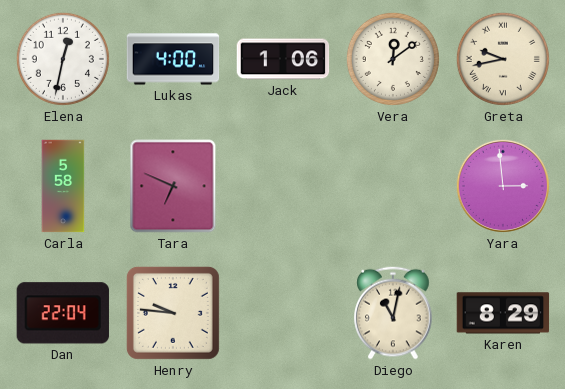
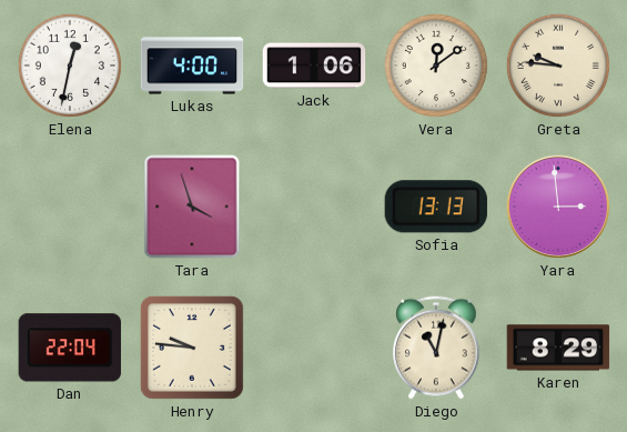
Greta: 9:43 -> 9:46 (558, 66)
Carla: 5:58 -> none (63, 186)
Tara: 6:49 -> 3:57 (192, 207)
Sofia: none -> 13:13 (436, 207)
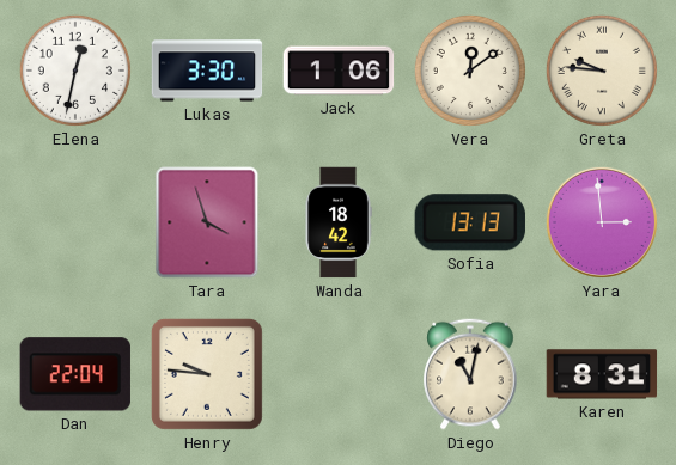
Lukas: 4:00 -> 3:30 (207, 71)
Wanda: none -> 18:42 (339, 222)
Karen: 8:29 -> 8:31 (602, 374)
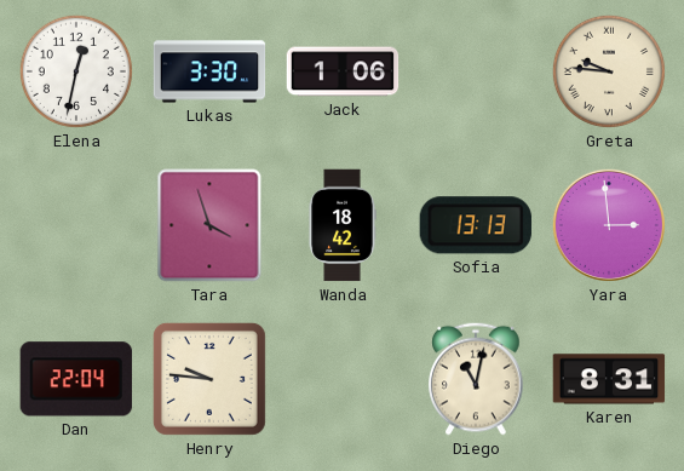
Vera: 12:09 -> none (470, 71)
